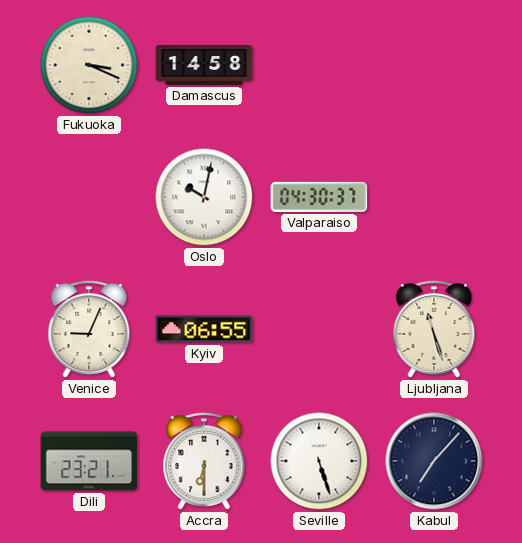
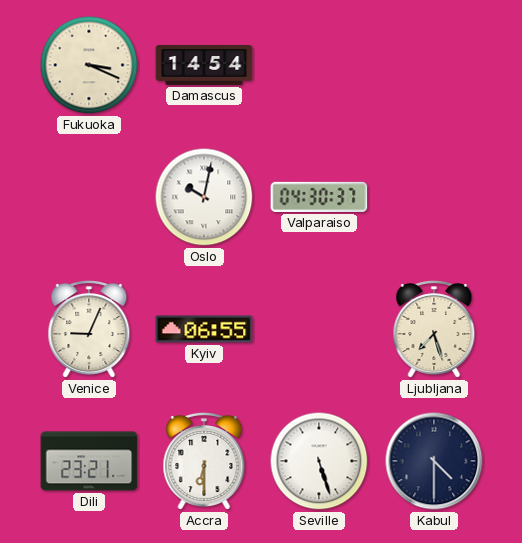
Damascus: 14:58 -> 14:54 (204, 66)
Ljubljana: 11:27 -> 7:27 (434, 330)
Kabul: 7:07 -> 4:30 (434, 461)
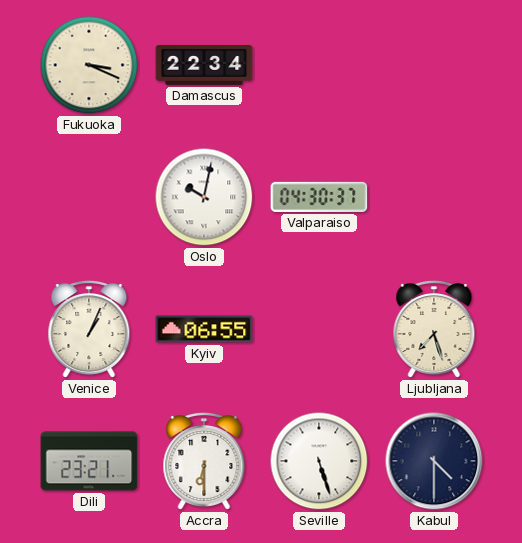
Damascus: 14:54 -> 22:34 (204, 66)
Venice: 9:04 -> 1:04 (89, 330)
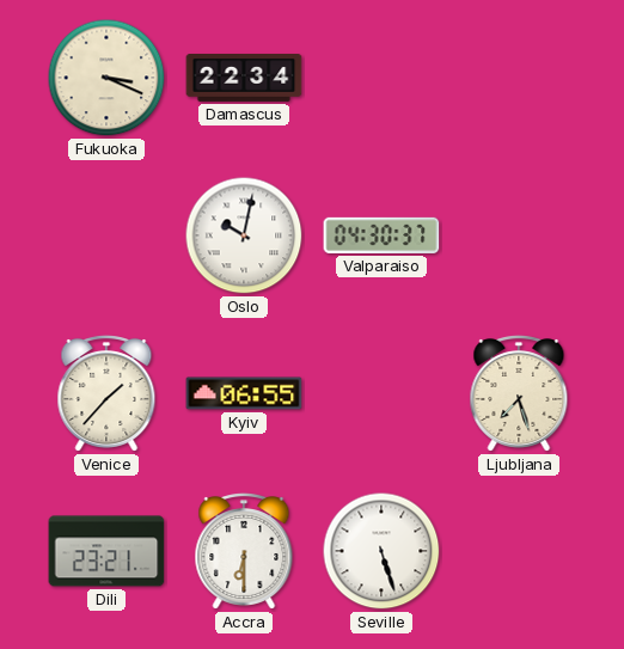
Venice: 1:04 -> 1:37 (106, 394)
Kabul: 4:30 -> none (434, 461)
